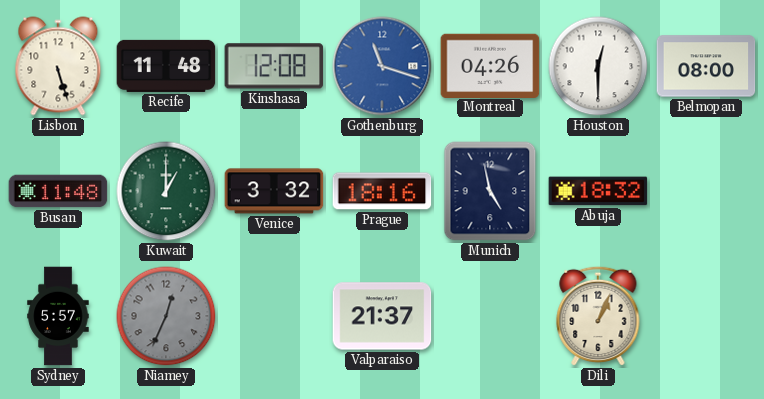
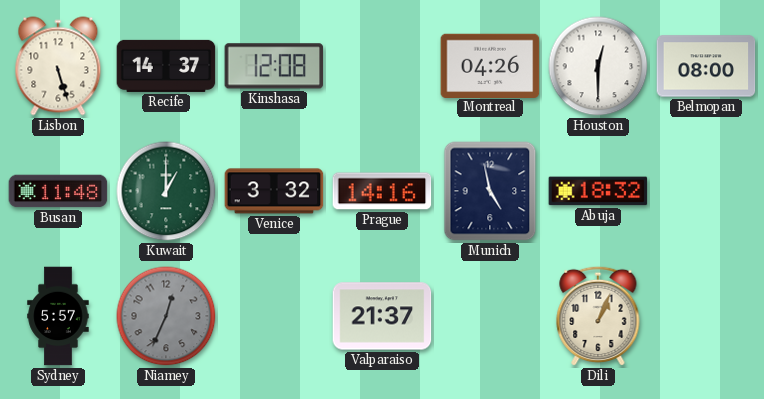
Recife: 11:48 -> 14:37 (166, 66)
Gothenburg: 11:18 -> none (382, 66)
Prague: 18:16 -> 14:16 (382, 191)
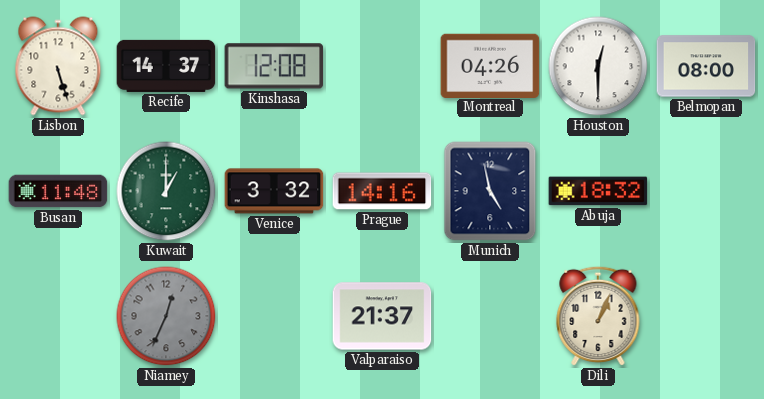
Sydney: 5:57 -> none (58, 316)
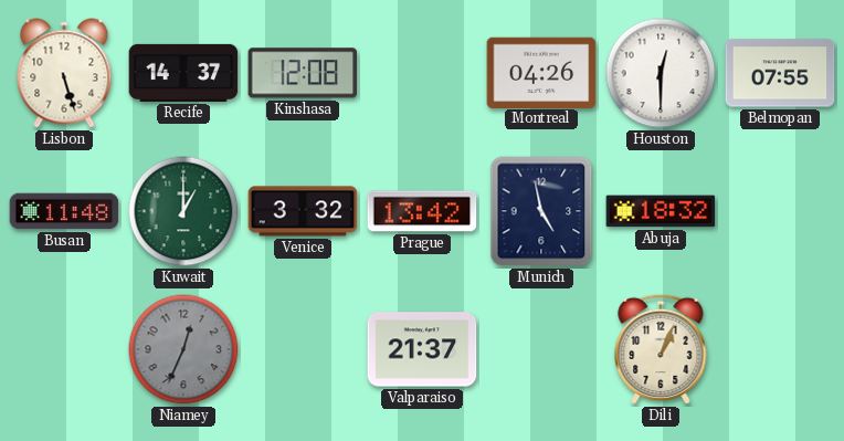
Belmopan: 08:00 -> 07:55 (780, 73)
Prague: 14:16 -> 13:42 (422, 211)
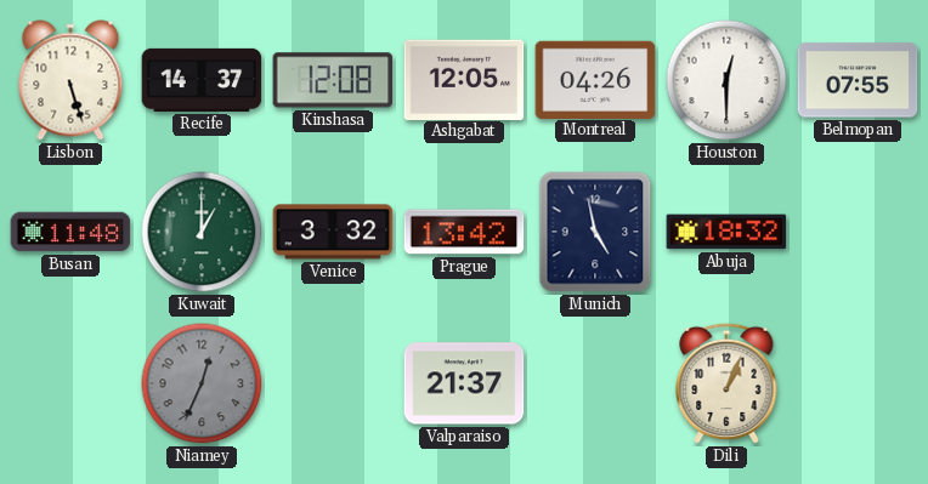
Ashgabat: none -> 12:05 (464, 79)
